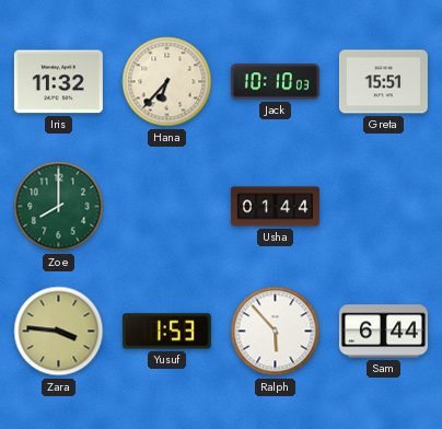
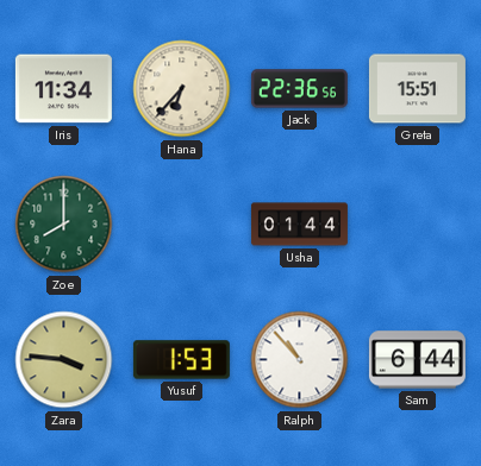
Iris: 11:32 -> 11:34 (63, 89)
Jack: 10:10 -> 22:36 (299, 89)
Ralph: 5:53 -> 10:53 (300, 360)
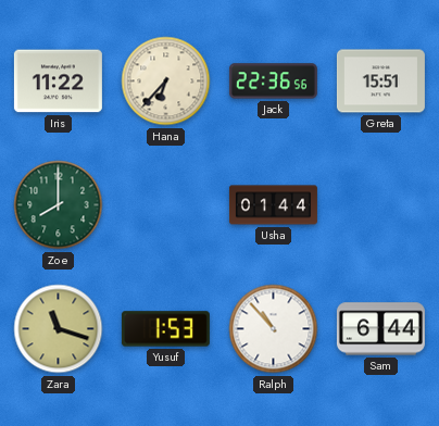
Iris: 11:34 -> 11:22 (58, 82)
Zara: 3:46 -> 11:18 (59, 329)
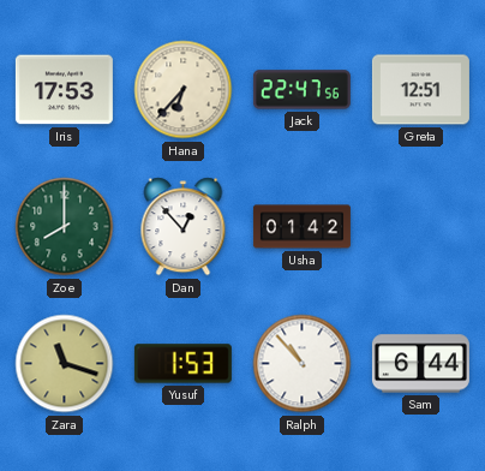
Iris: 11:22 -> 17:53 (64, 90)
Jack: 22:36 -> 22:47 (301, 90)
Greta: 15:51 -> 12:51 (420, 90)
Dan: none -> 12:53 (184, 227)
Usha: 01:44 -> 01:42 (301, 227)
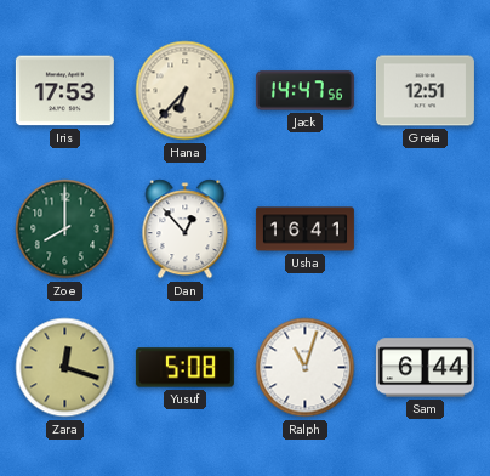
Jack: 22:47 -> 14:47 (304, 91)
Usha: 01:42 -> 16:41 (304, 229)
Zara: 11:18 -> 12:18 (65, 368)
Yusuf: 1:53 -> 5:08 (184, 368)
Ralph: 10:53 -> 11:03 (306, 368)
